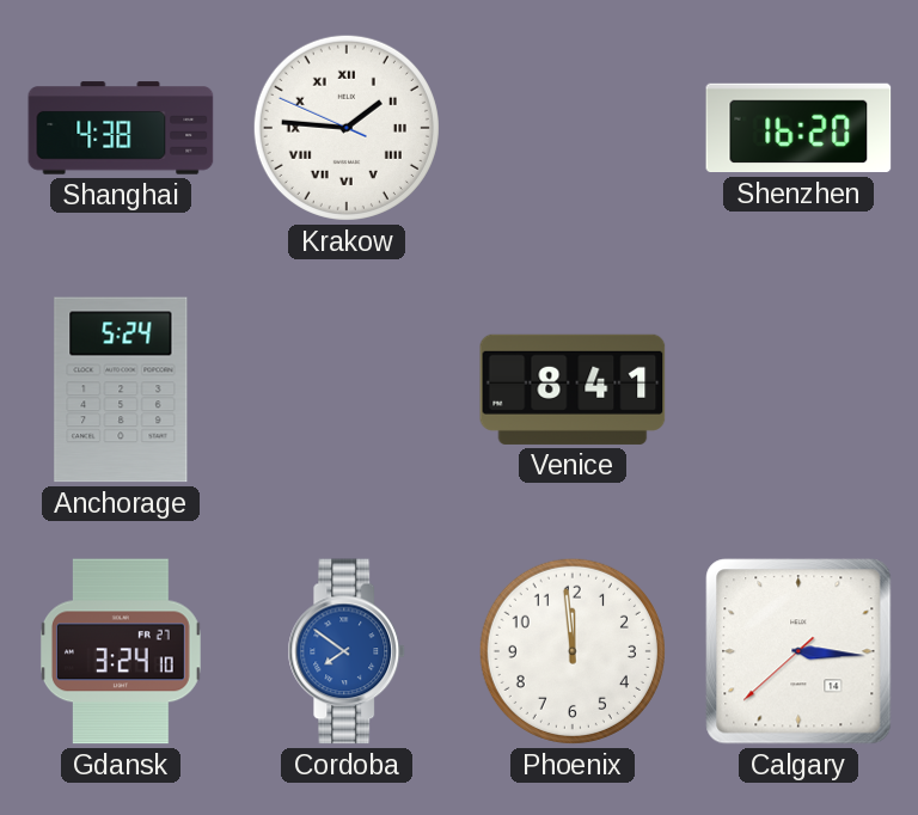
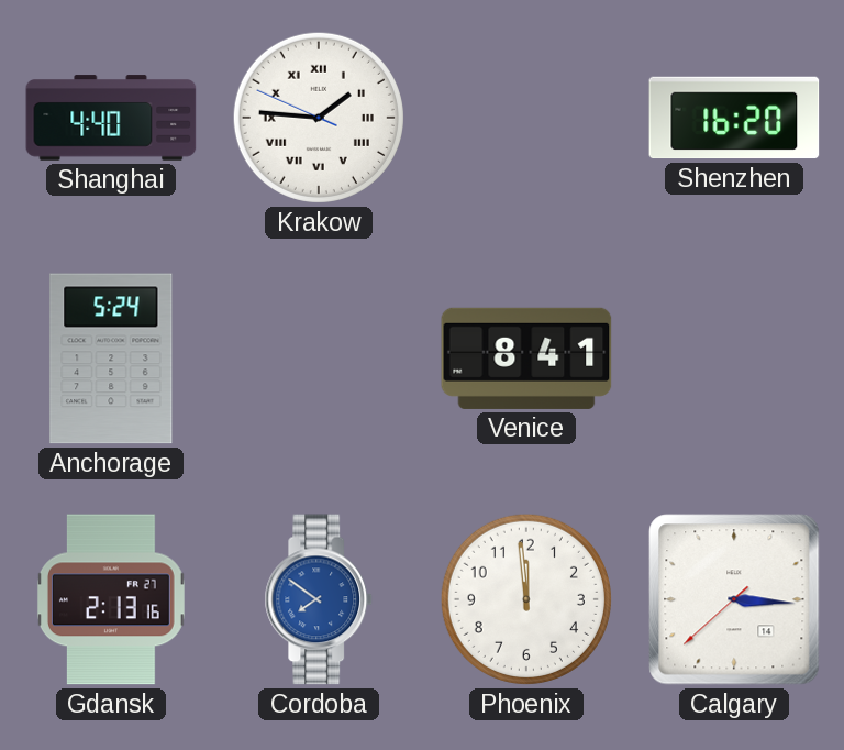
Shanghai: 4:38 -> 4:40 (111, 118)
Gdansk: 3:24 -> 2:13 (111, 599)
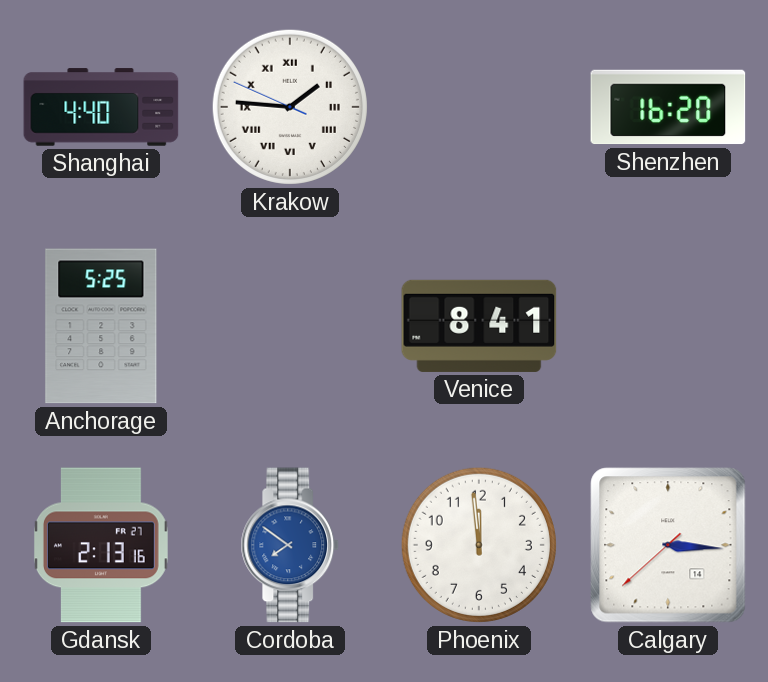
Anchorage: 5:24 -> 5:25 (101, 326)
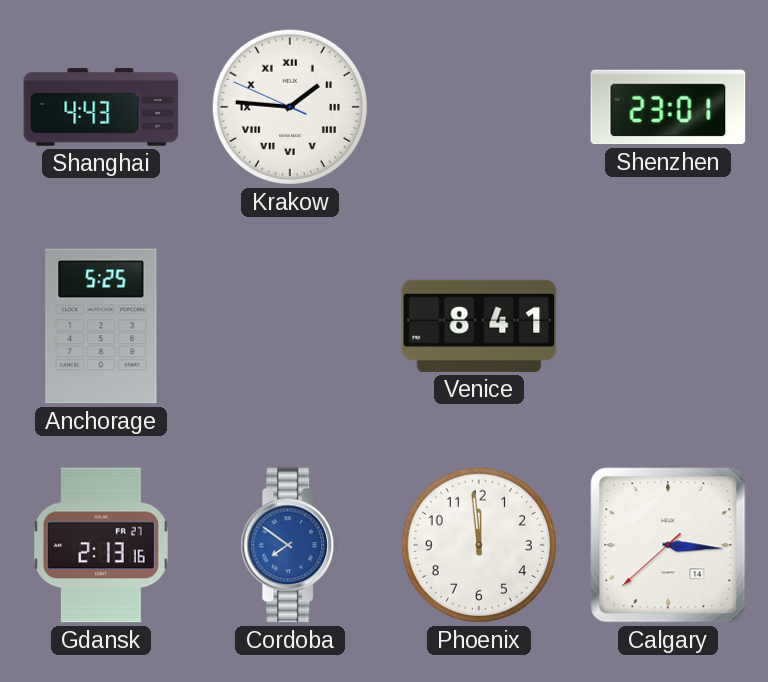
Shanghai: 4:40 -> 4:43 (101, 107)
Shenzhen: 16:20 -> 23:01 (668, 107)
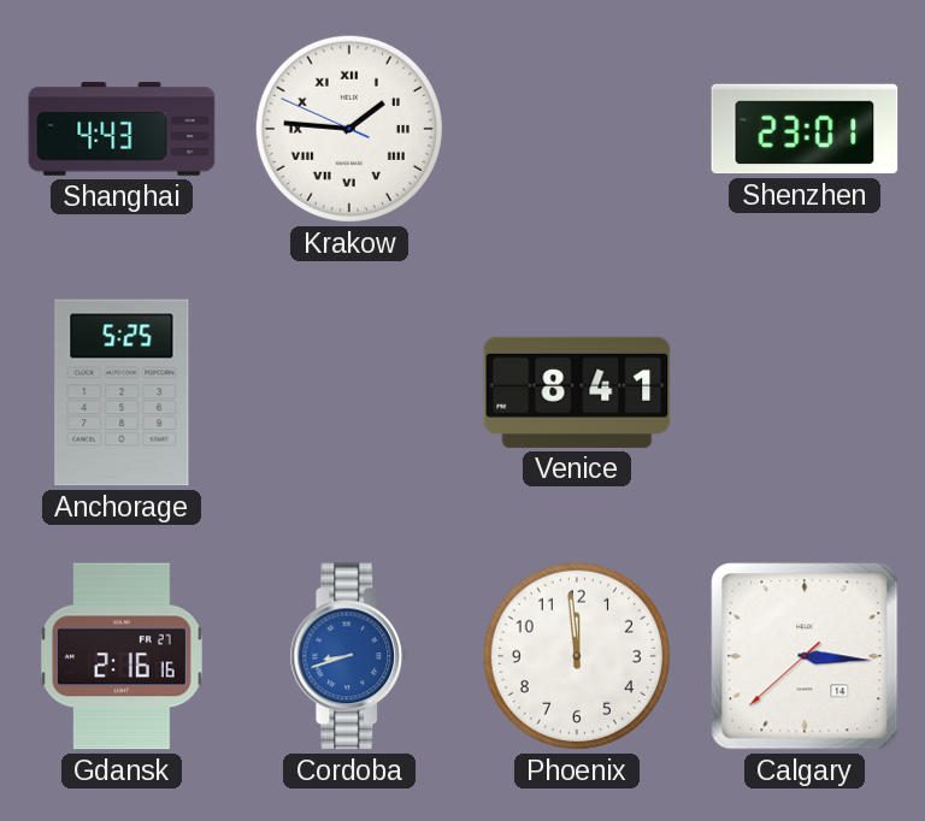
Gdansk: 2:13 -> 2:16 (122, 656)
Cordoba: 7:51 -> 8:42 (349, 656)
